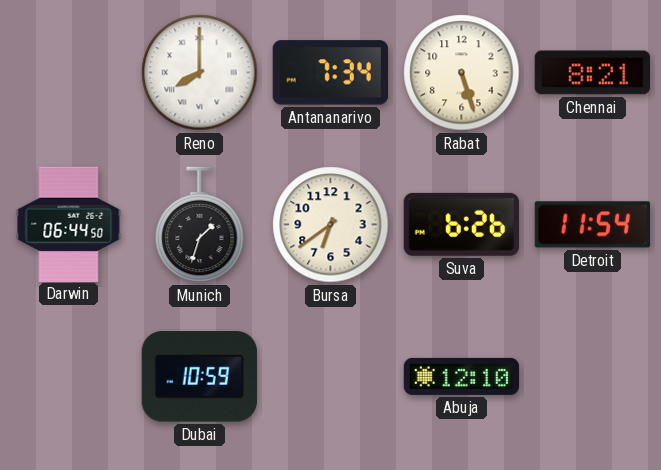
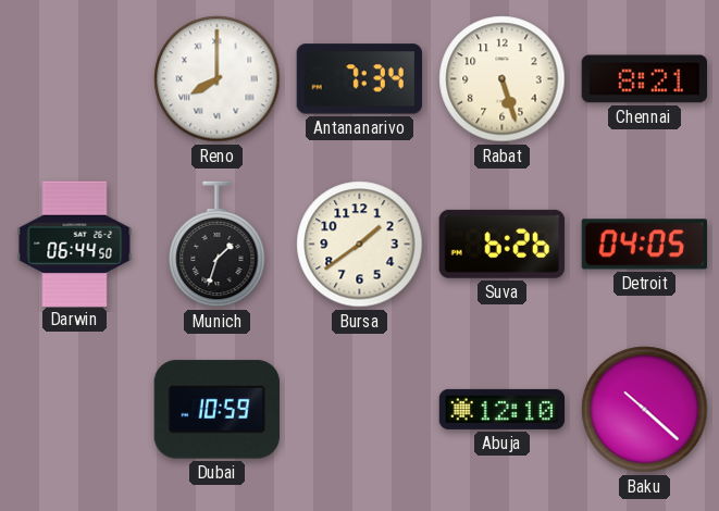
Bursa: 6:39 -> 1:39 (360, 245)
Detroit: 11:54 -> 04:05 (644, 245)
Baku: none -> 10:22 (645, 410)
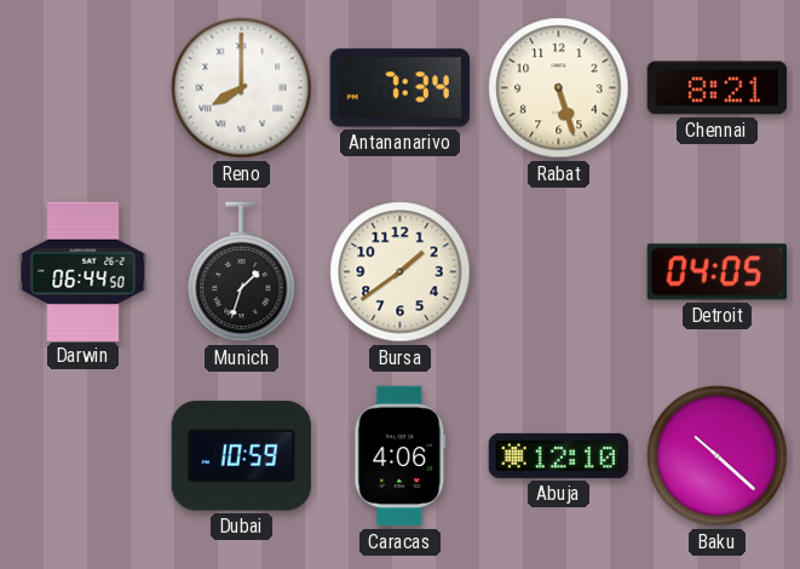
Suva: 6:26 -> none (501, 244)
Caracas: none -> 4:06 (401, 456)
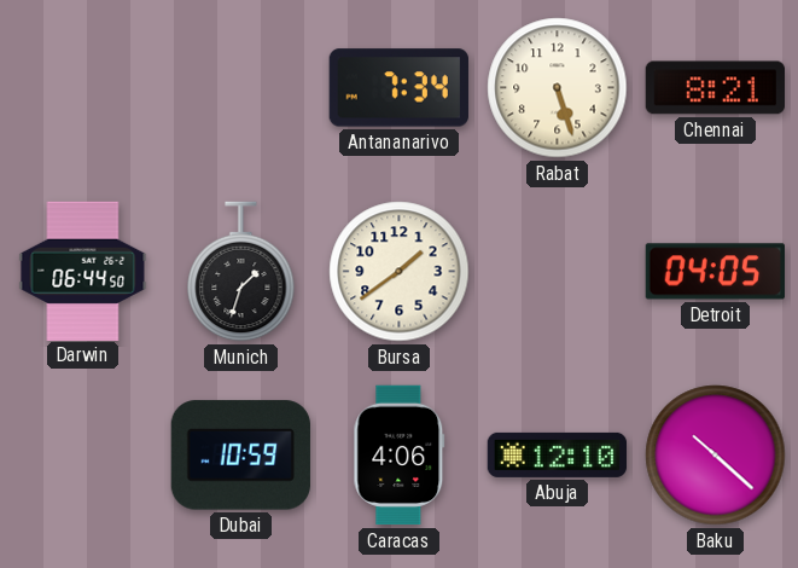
Reno: 8:00 -> none (242, 88)
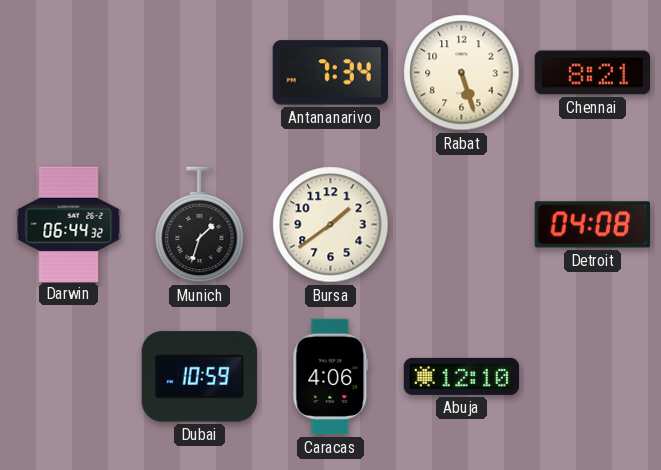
Darwin: 06:44:50 -> 06:44:32 (69, 224)
Detroit: 04:05 -> 04:08 (592, 225)
Baku: 10:22 -> none (716, 456)
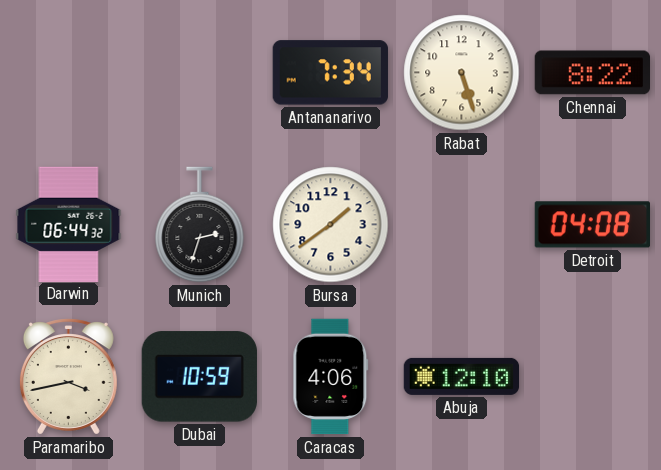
Chennai: 8:21 -> 8:22 (592, 73)
Munich: 1:33 -> 2:33 (200, 225)
Paramaribo: none -> 3:43 (68, 377)
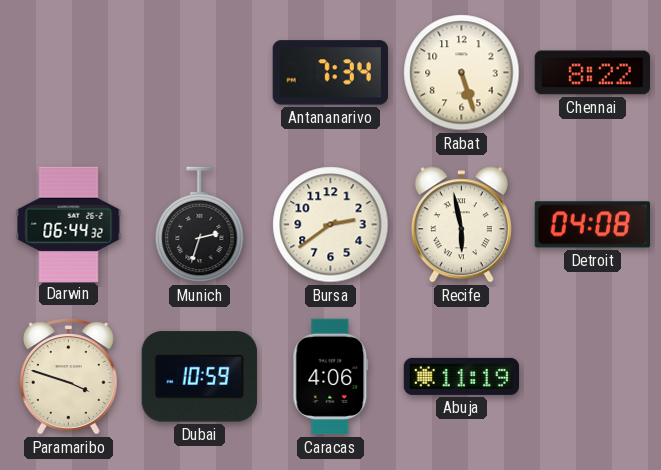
Bursa: 1:39 -> 2:39 (331, 225)
Recife: none -> 5:58 (461, 225)
Paramaribo: 3:43 -> 3:48 (68, 377)
Abuja: 12:10 -> 11:19 (462, 376)
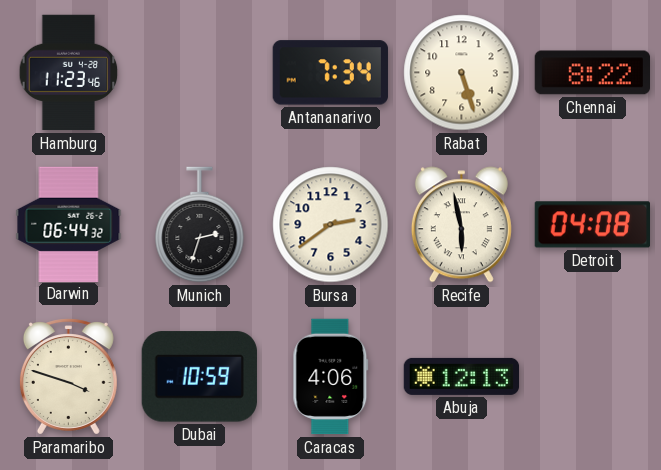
Hamburg: none -> 11:23 (69, 73)
Abuja: 11:19 -> 12:13 (462, 376)
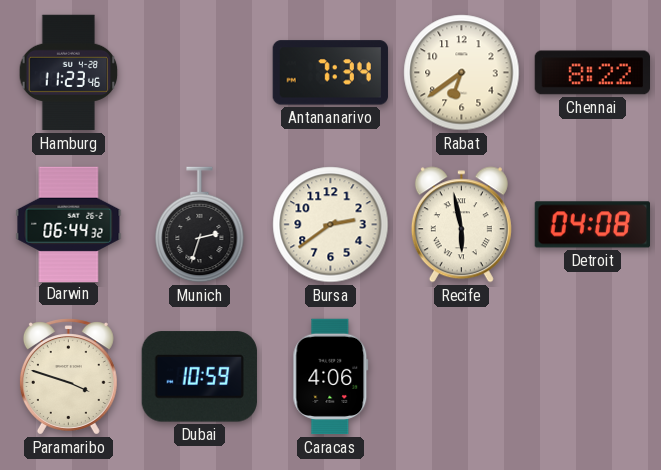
Rabat: 5:27 -> 6:39 (462, 73)
Abuja: 12:13 -> none (462, 376)
